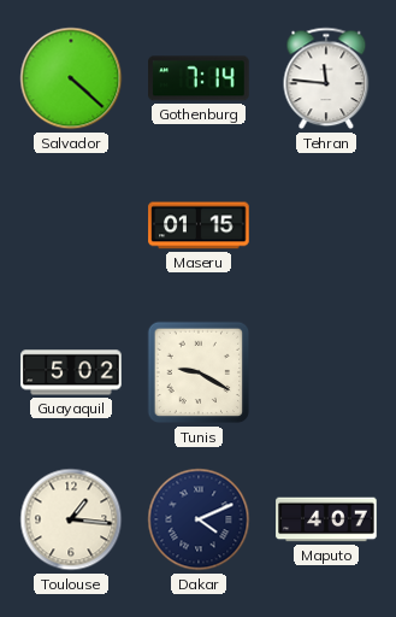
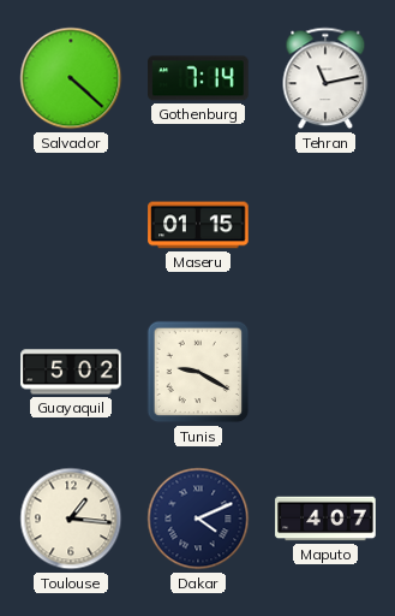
Tehran: 11:46 -> 11:13 (325, 78)
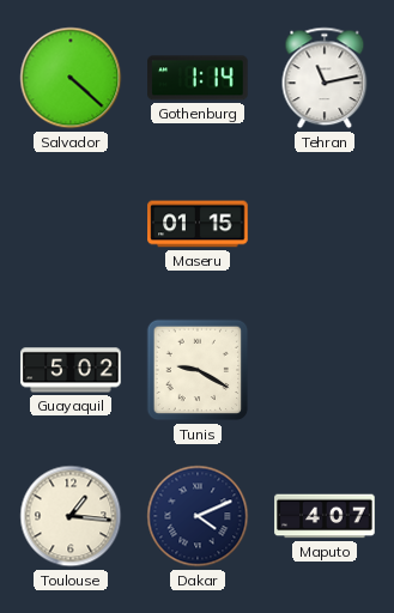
Gothenburg: 7:14 -> 1:14 (198, 78)
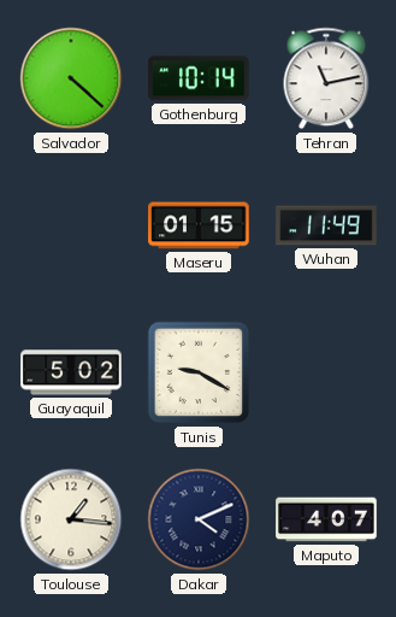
Gothenburg: 1:14 -> 10:14 (199, 78)
Wuhan: none -> 11:49 (326, 225)
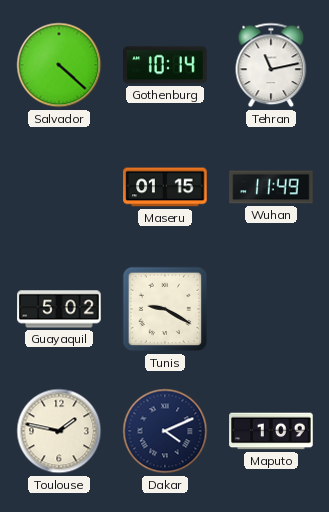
Toulouse: 1:16 -> 1:47 (59, 431)
Maputo: 4:07 -> 1:09 (271, 431)
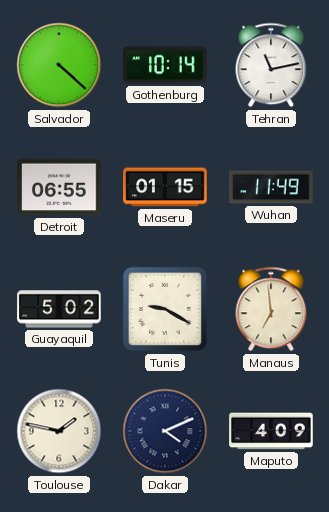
Detroit: none -> 06:55 (59, 187)
Manaus: none -> 6:59 (271, 309)
Maputo: 1:09 -> 4:09 (271, 431)
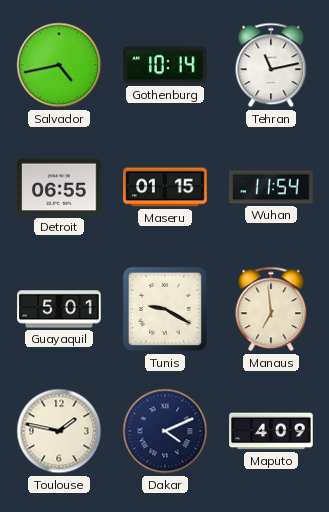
Salvador: 4:22 -> 4:43 (59, 65)
Wuhan: 11:49 -> 11:54 (271, 187)
Guayaquil: 5:02 -> 5:01 (59, 309)
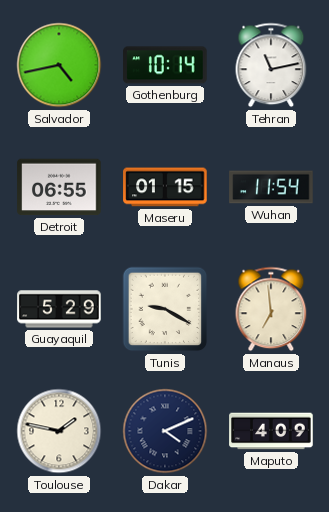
Guayaquil: 5:01 -> 5:29 (59, 309)
